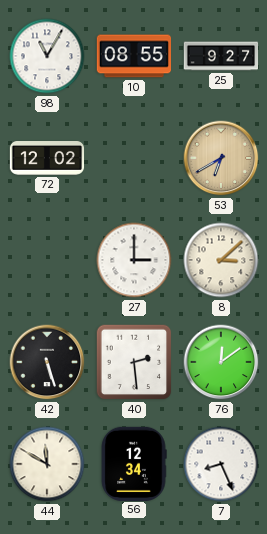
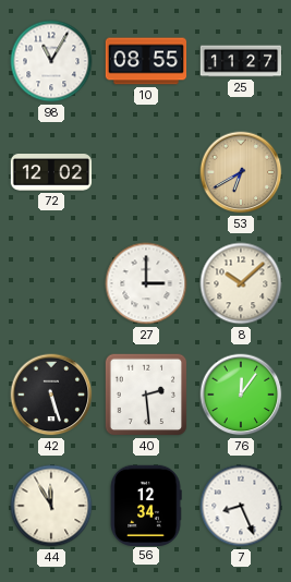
25: 9:27 -> 11:27 (241, 61)
8: 3:08 -> 10:08 (241, 283)
76: 12:09 -> 12:06 (241, 395)
44: 11:50 -> 11:55 (51, 506)
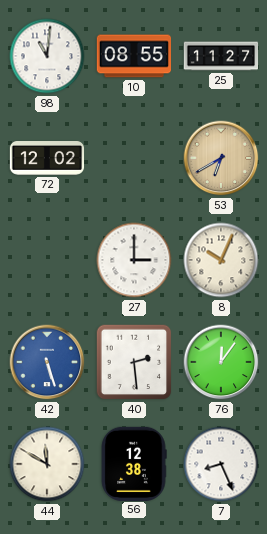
98: 11:05 -> 11:01 (47, 56)
8: 10:08 -> 10:04 (221, 260)
42 dial: black -> blue (47, 362)
44: 11:55 -> 11:50 (47, 464)
56: 12:34 -> 12:38 (134, 463)
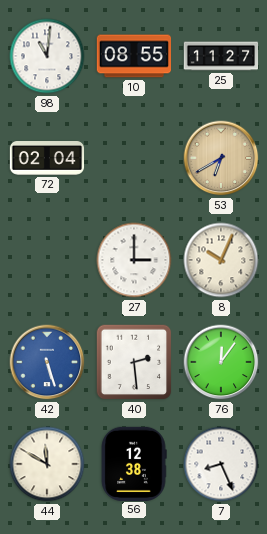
72: 12:02 -> 02:04 (47, 159)
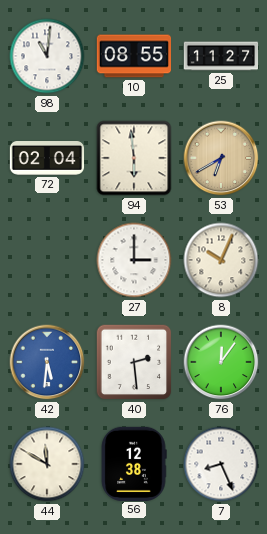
94: none -> 5:59 (134, 158)
42: 5:27 -> 5:31 (47, 362)
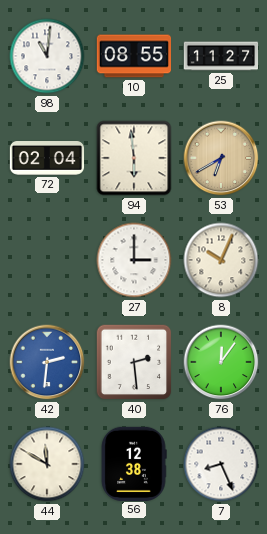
42: 5:31 -> 2:31 (47, 362)
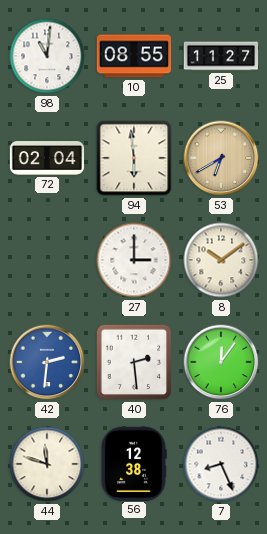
8: 10:04 -> 10:09 (221, 260)
44: 11:50 -> 11:48 (47, 464)
